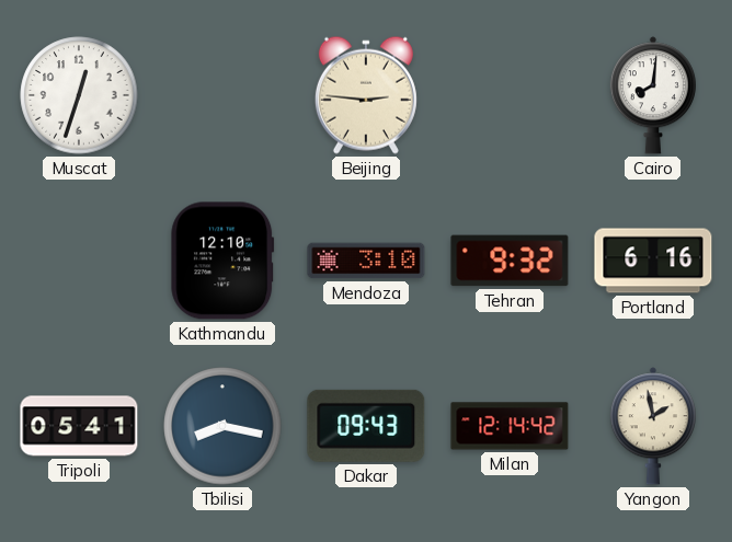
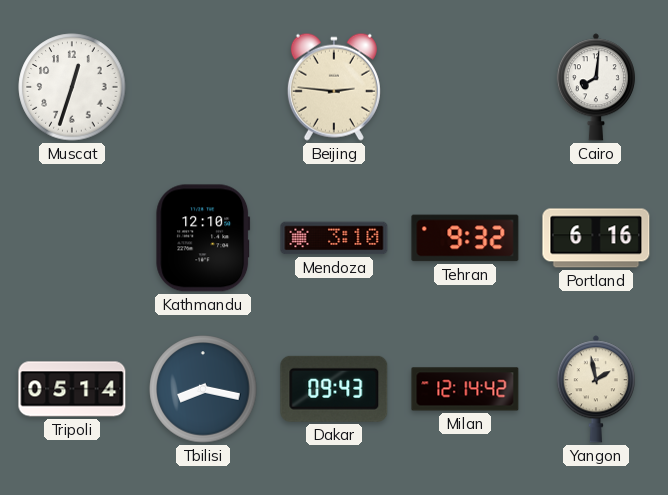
Tripoli: 05:41 -> 05:14 (72, 389)
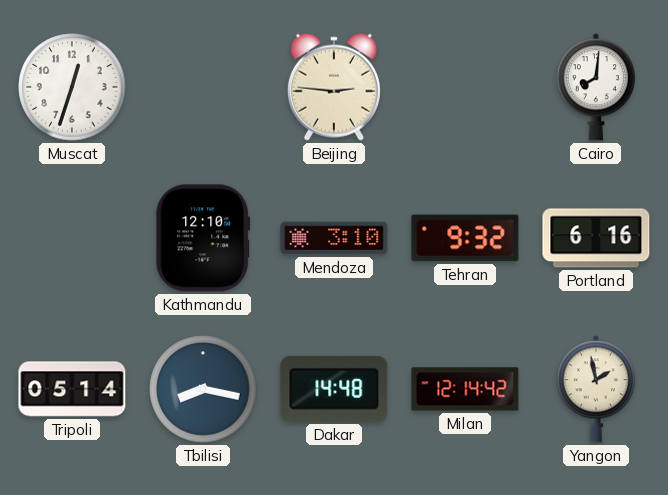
Dakar: 09:43 -> 14:48 (334, 389)
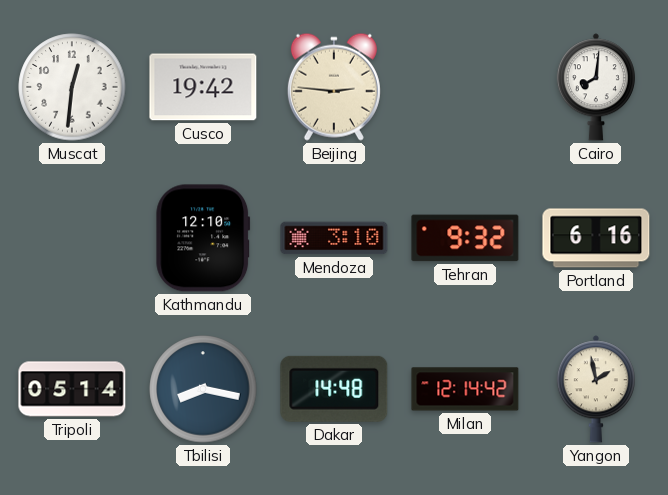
Muscat: 12:33 -> 12:31 (72, 87)
Cusco: none -> 19:42 (203, 87)
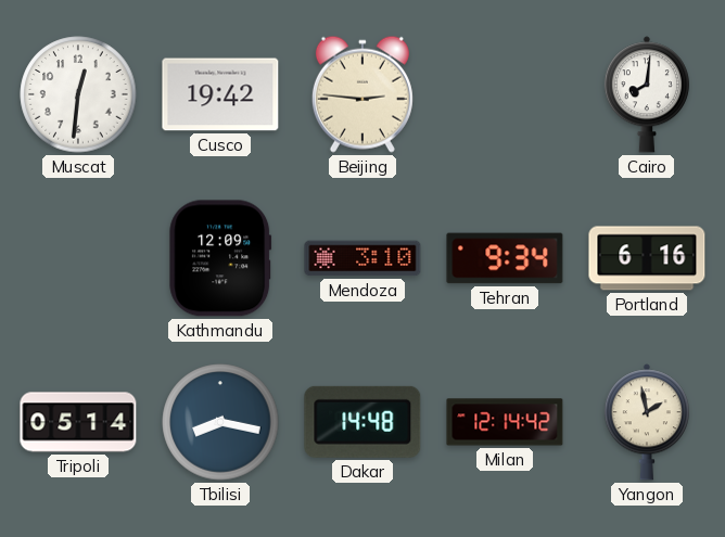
Kathmandu: 12:10 -> 12:09 (220, 258)
Tehran: 9:32 -> 9:34 (505, 258)
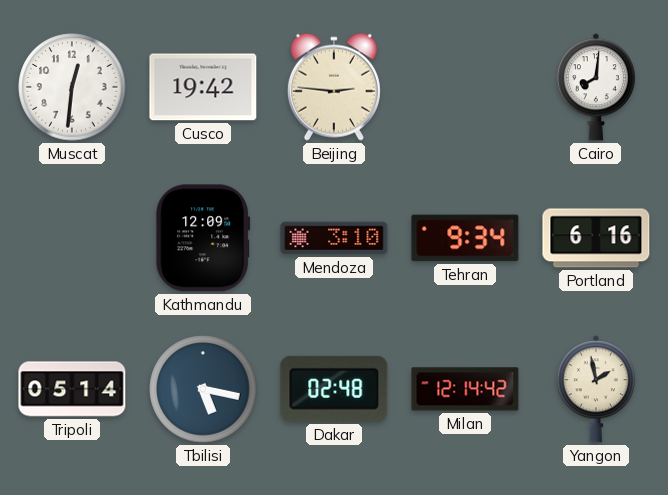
Tbilisi: 8:17 -> 5:17 (203, 389)
Dakar: 14:48 -> 02:48 (334, 389)
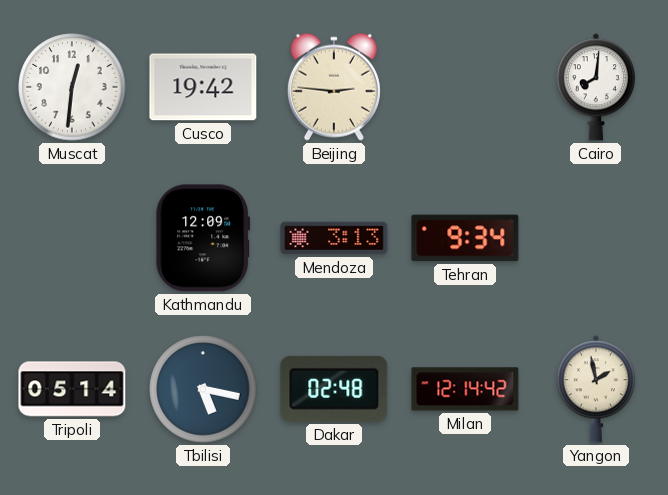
Mendoza: 3:10 -> 3:13 (334, 238)
Portland: 6:16 -> none (596, 238)
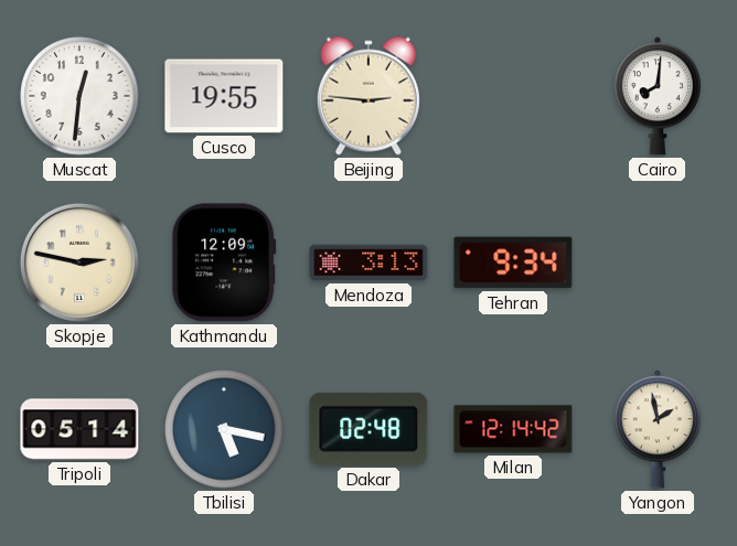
Cusco: 19:42 -> 19:55 (224, 96)
Skopje: none -> 2:47 (79, 263)
